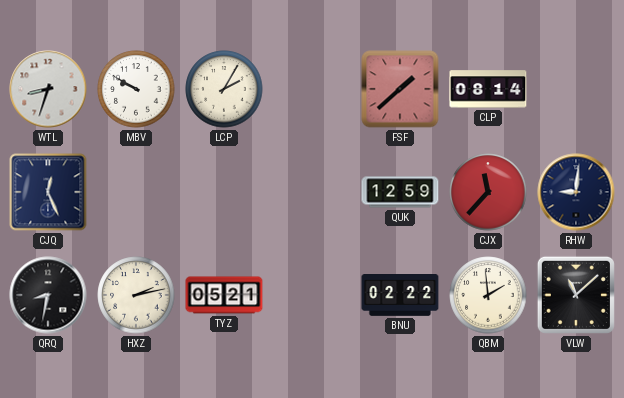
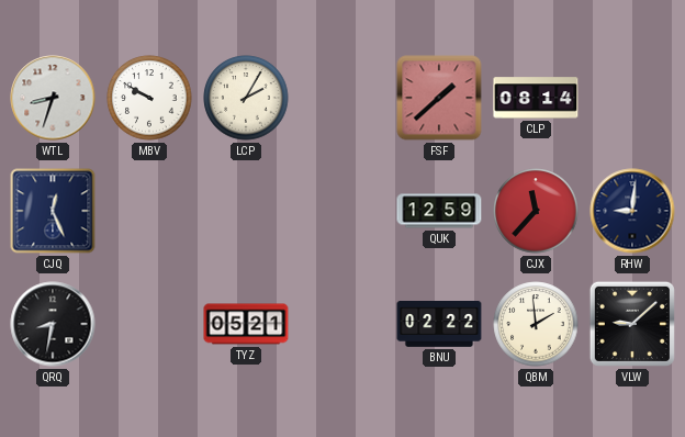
HXZ: 2:13 -> none (136, 295)
VLW: 11:08 -> 9:08 (632, 324)
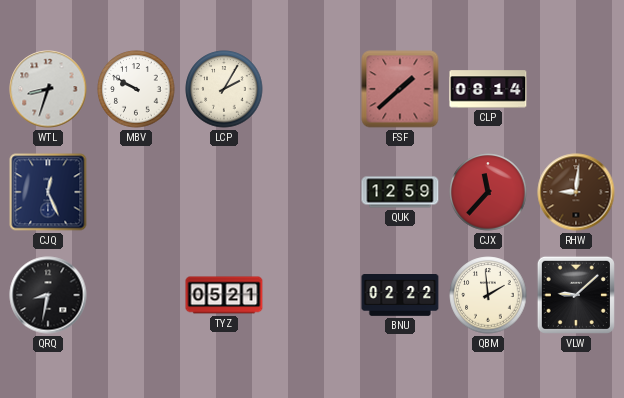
RHW dial: navy -> brown (576, 192)
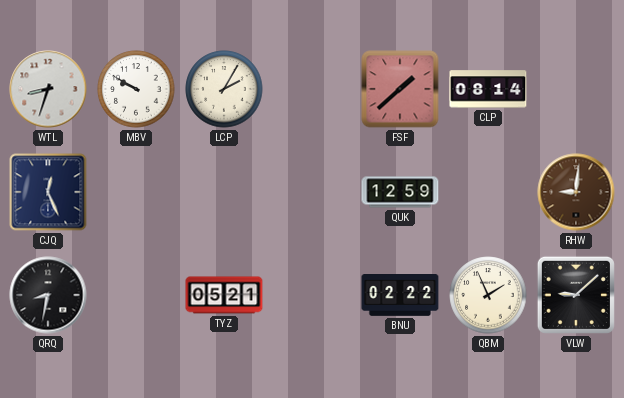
CJX: 11:37 -> none (488, 192)
QBM: 1:59 -> 1:56 (488, 295)
